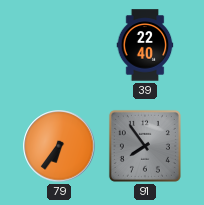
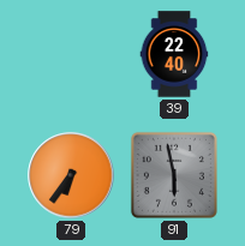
91: 7:54 -> 5:58 (174, 175)
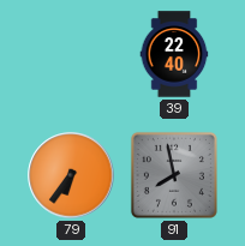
91: 5:58 -> 7:58 (174, 175)
